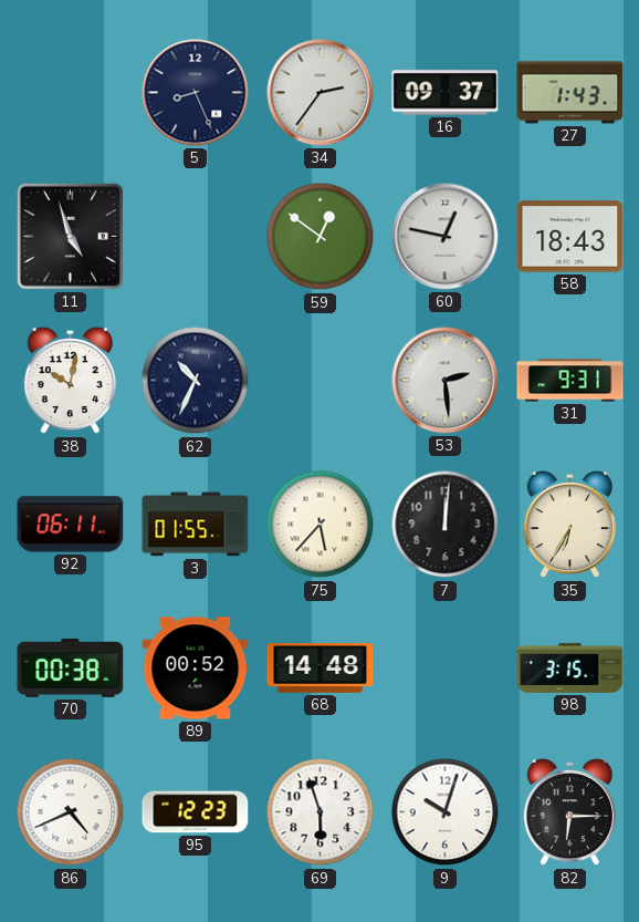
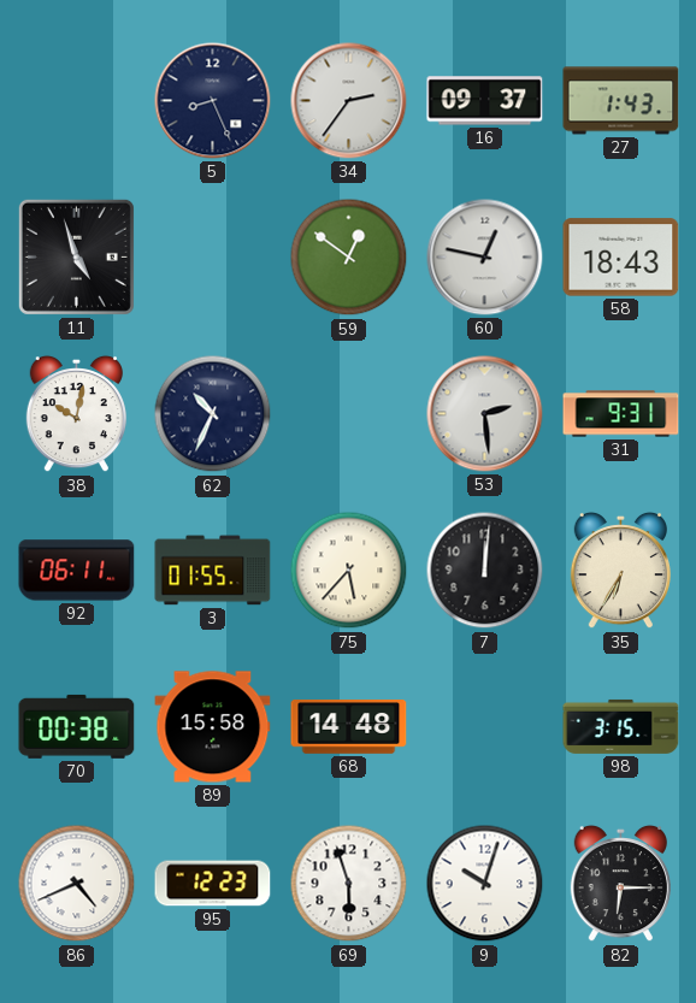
89: 00:52 -> 15:58 (213, 727)
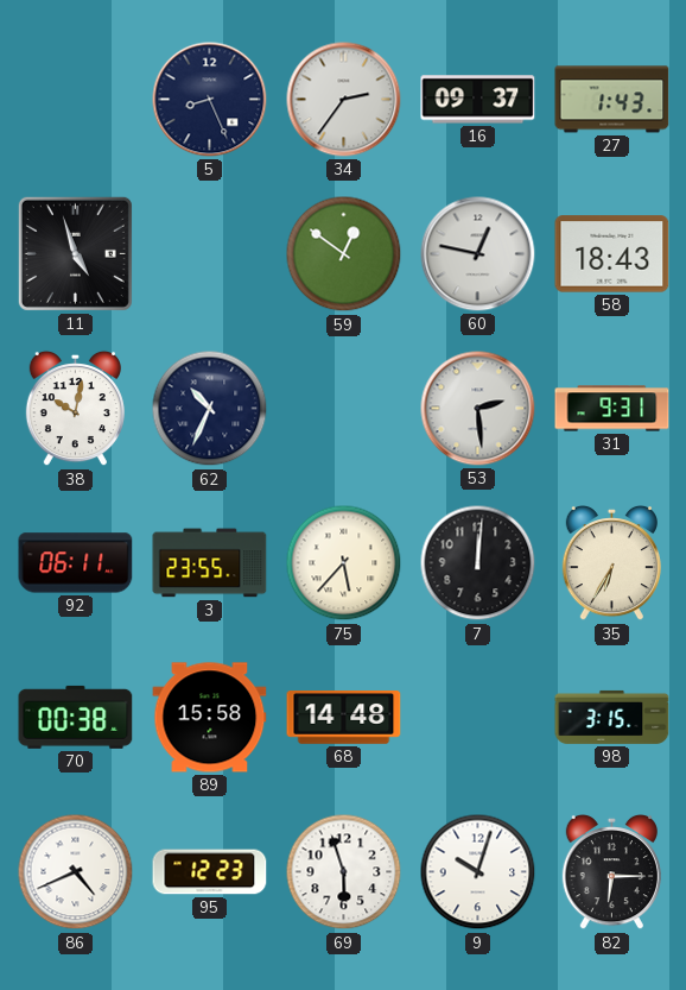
3: 01:55 -> 23:55 (210, 563)
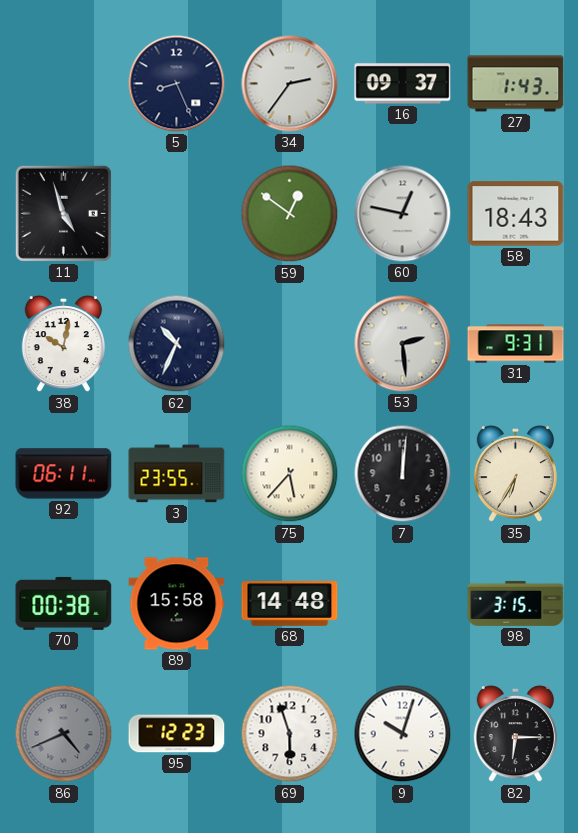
86 dial: white -> grey (64, 734)
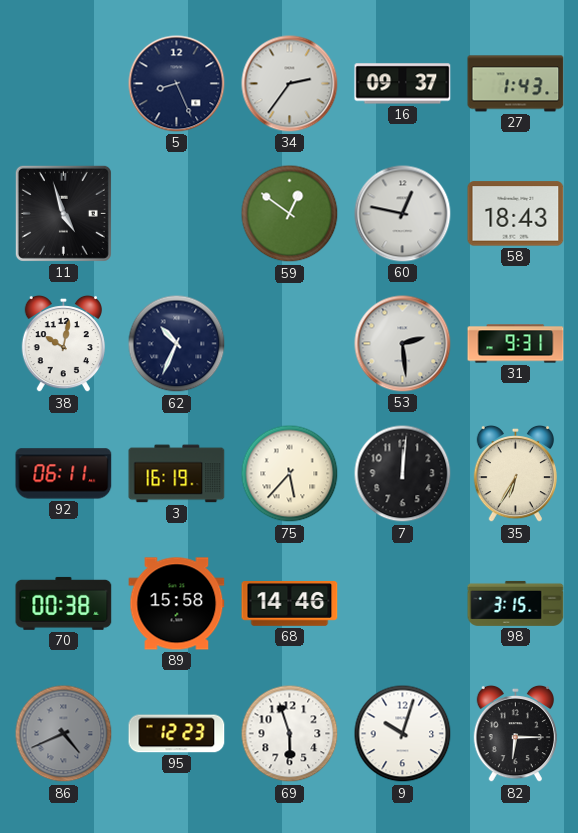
3: 23:55 -> 16:19 (177, 474)
68: 14:48 -> 14:46 (290, 604)
